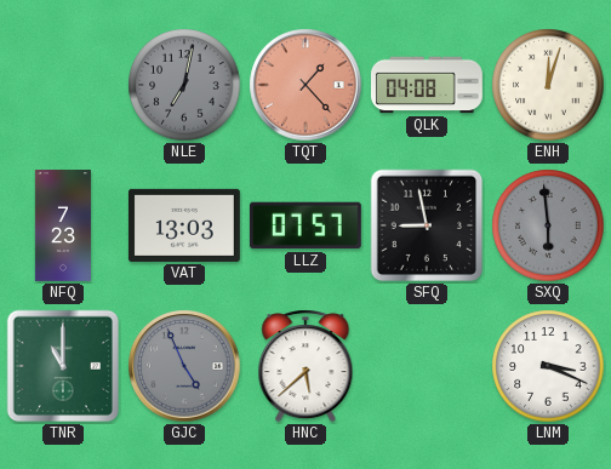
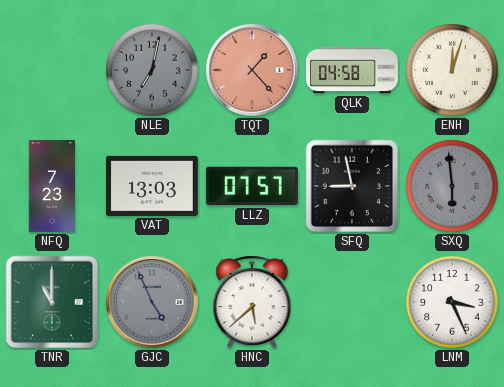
QLK: 04:08 -> 04:58 (352, 70)
LNM: 3:19 -> 3:26 (452, 302)
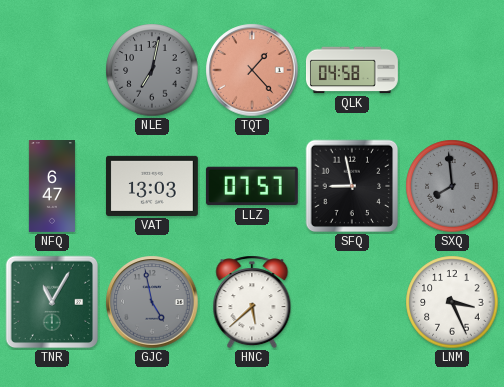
ENH: 12:03 -> none (452, 70)
NFQ: 7:23 -> 6:47 (52, 187)
SXQ: 5:59 -> 7:59 (452, 186)
TNR: 11:00 -> 11:05 (52, 302)
GJC: 4:56 -> 4:58 (152, 302)
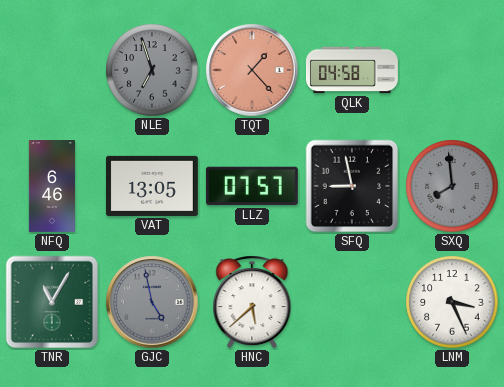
NLE: 7:02 -> 6:57 (152, 70)
NFQ: 6:47 -> 6:46 (52, 187)
VAT: 13:03 -> 13:05 (152, 186)
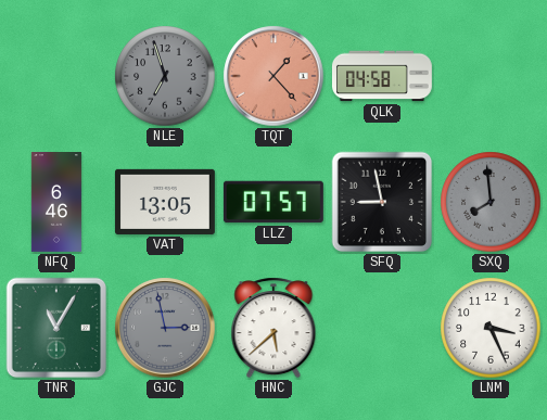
GJC: 4:58 -> 2:58 (165, 328)
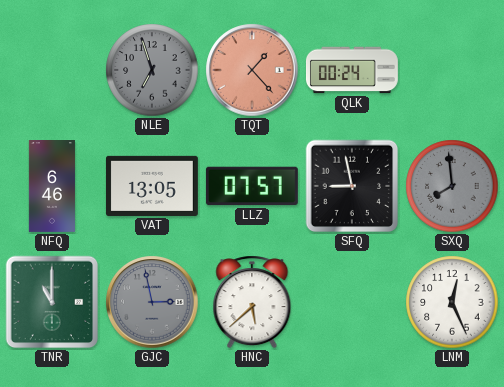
QLK: 04:58 -> 00:24 (352, 70)
TNR: 11:05 -> 11:00 (52, 302)
LNM: 3:26 -> 12:26 (452, 302)
